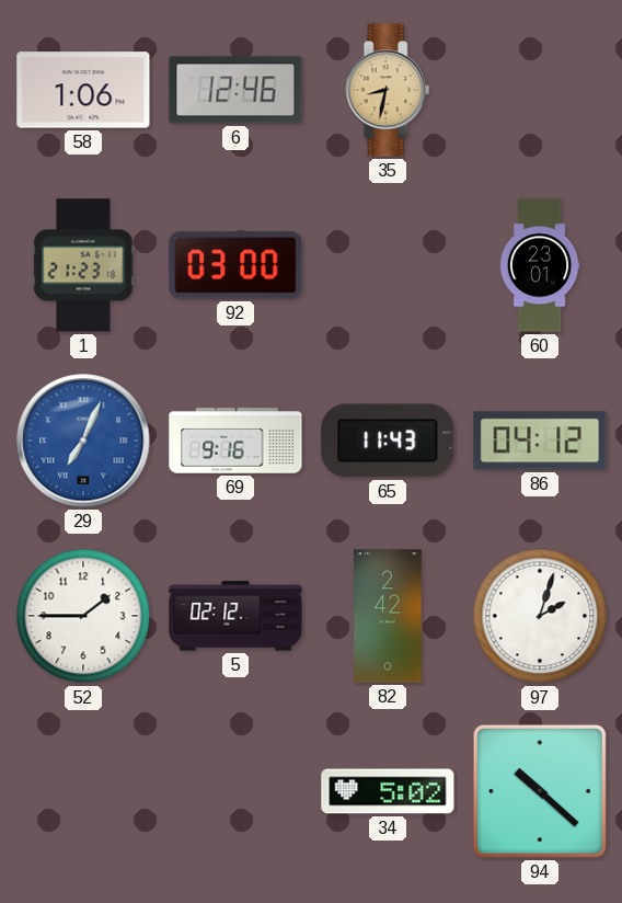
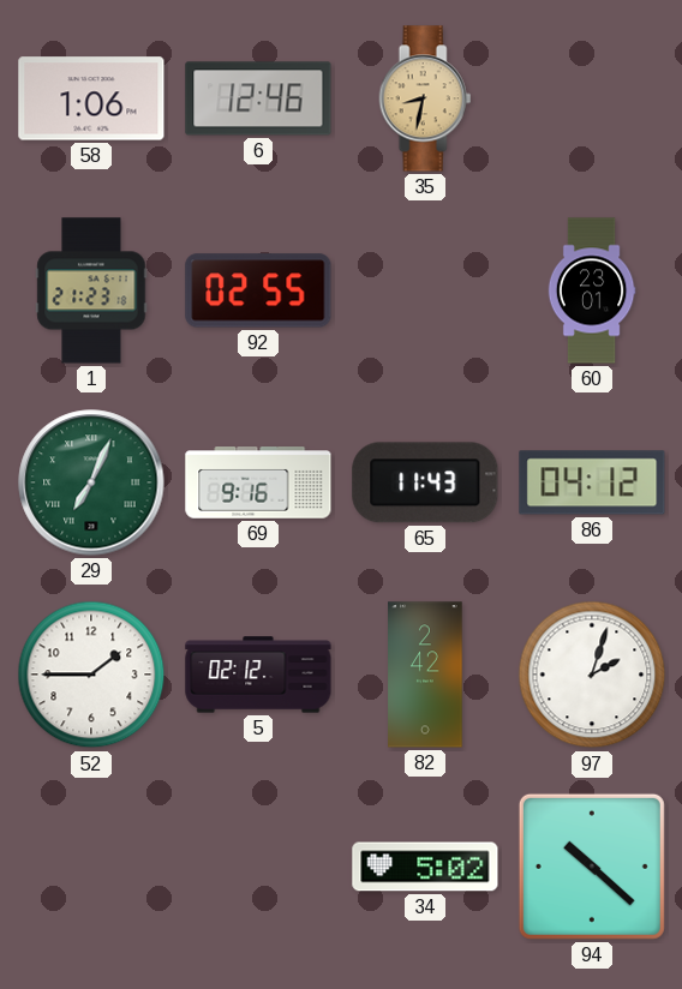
92: 03:00 -> 02:55 (258, 290)
29 dial: blue -> green (91, 482)
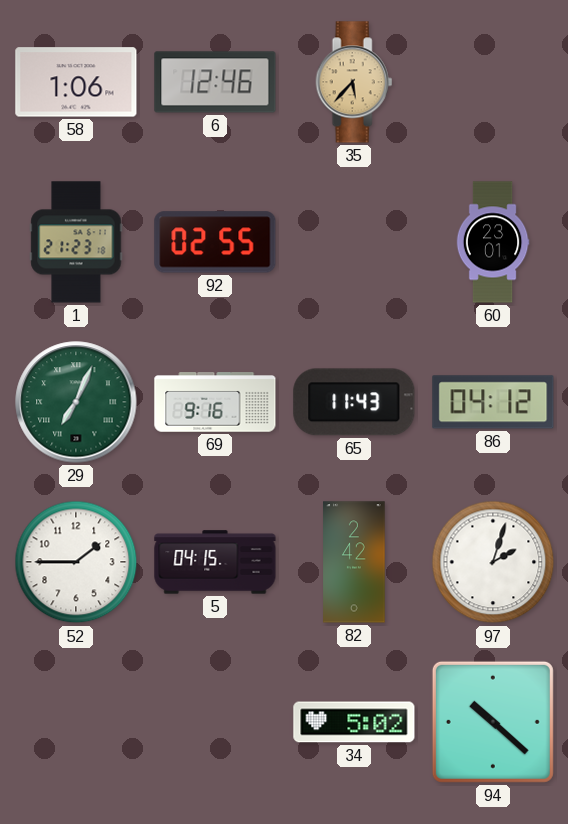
35: 8:32 -> 5:37 (354, 82)
5: 02:12 -> 04:15 (215, 562)
